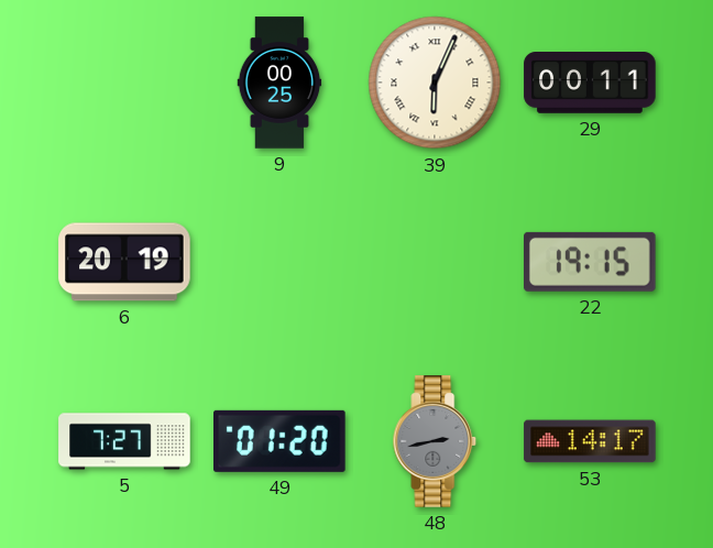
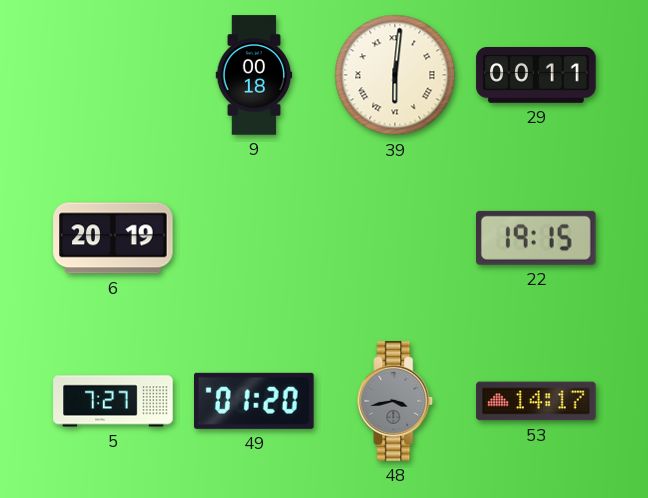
9: 00:25 -> 00:18 (254, 75)
39: 6:04 -> 6:01 (395, 75)
48: 2:43 -> 3:43 (395, 401)
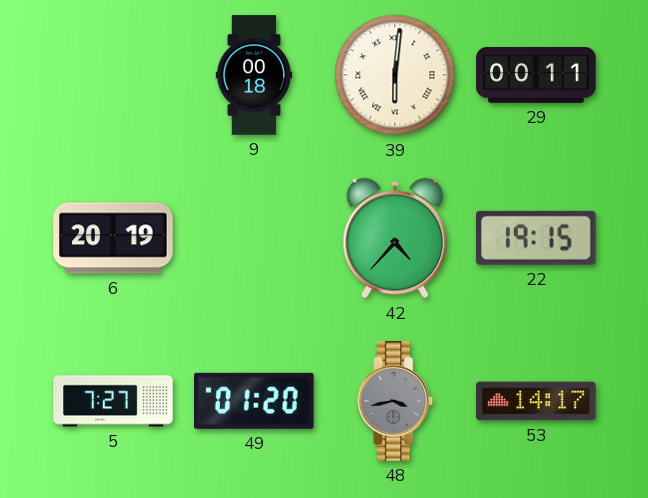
42: none -> 4:37 (395, 238)
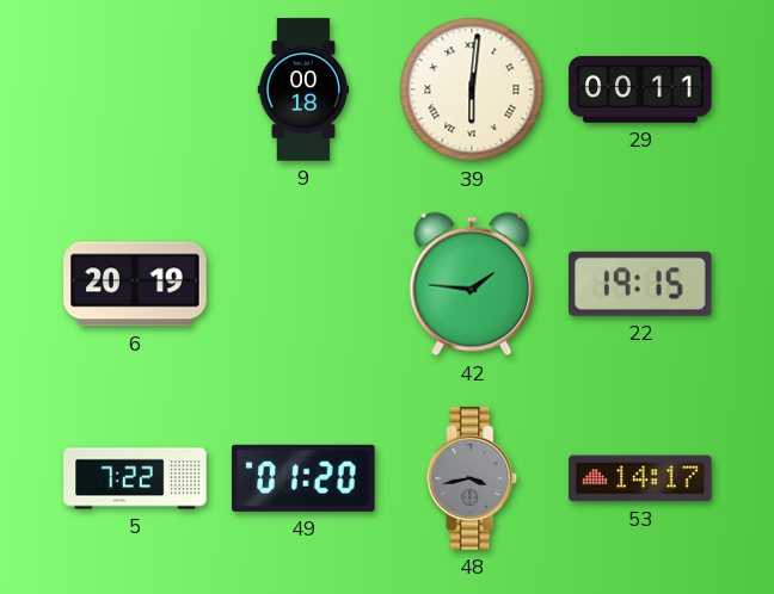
42: 4:37 -> 1:46 (472, 284)
5: 7:27 -> 7:22 (135, 478)
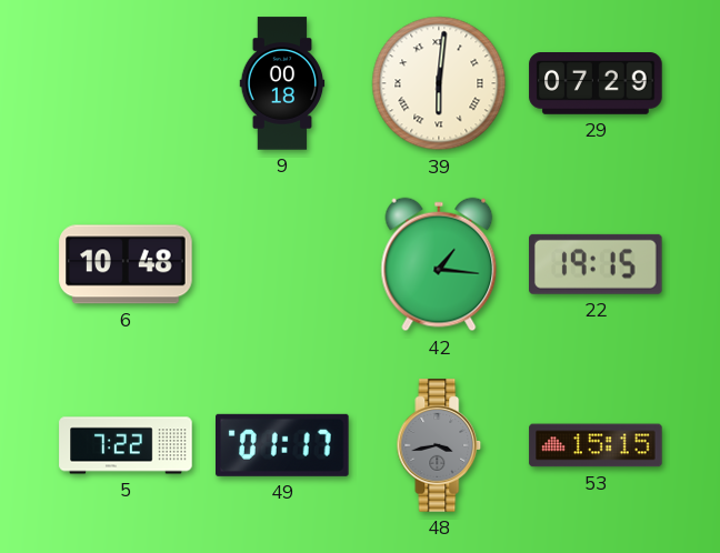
29: 00:11 -> 07:29 (596, 84)
6: 20:19 -> 10:48 (126, 264)
42: 1:46 -> 1:16 (439, 264)
49: 01:20 -> 01:17 (283, 445)
53: 14:17 -> 15:15 (596, 445)
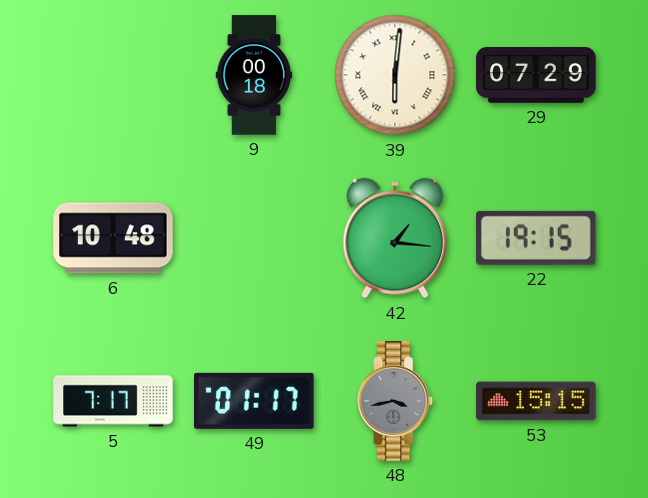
5: 7:22 -> 7:17 (113, 401)
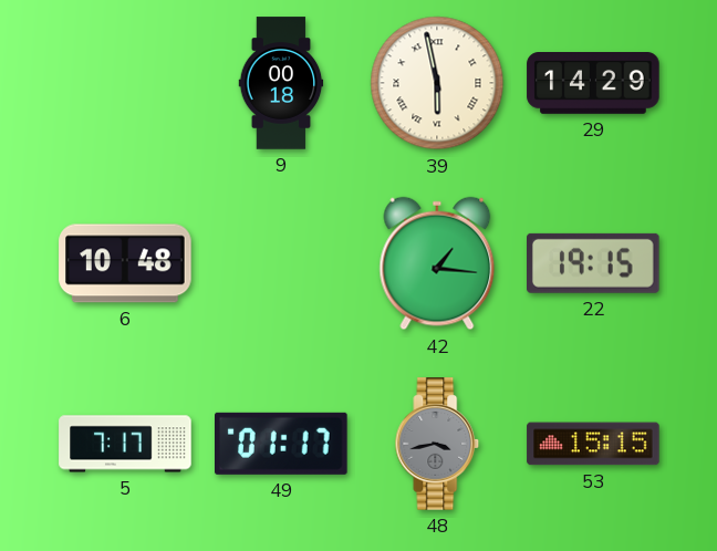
39: 6:01 -> 5:58 (437, 83)
29: 07:29 -> 14:29 (593, 84)
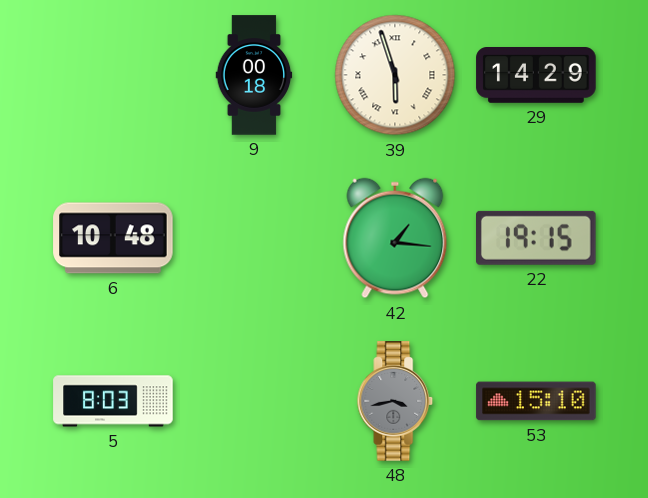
39: 5:58 -> 5:57 (395, 75)
5: 7:17 -> 8:03 (113, 401)
49: 01:17 -> none (282, 444)
53: 15:15 -> 15:10 (536, 401)
